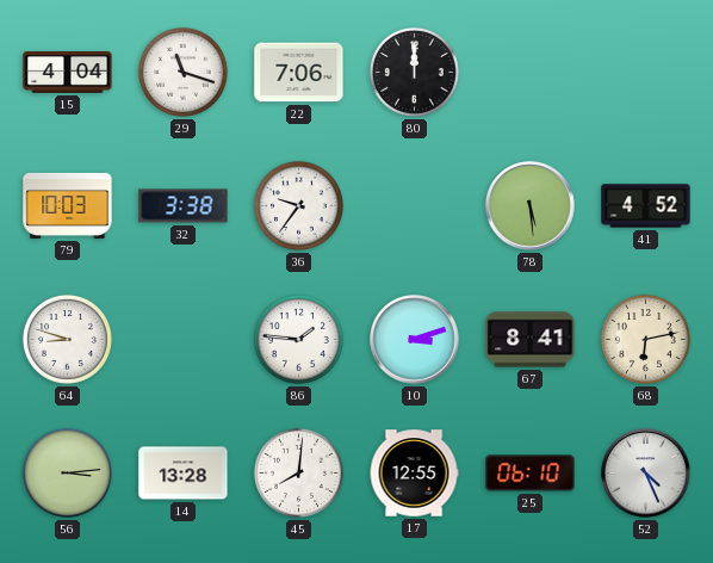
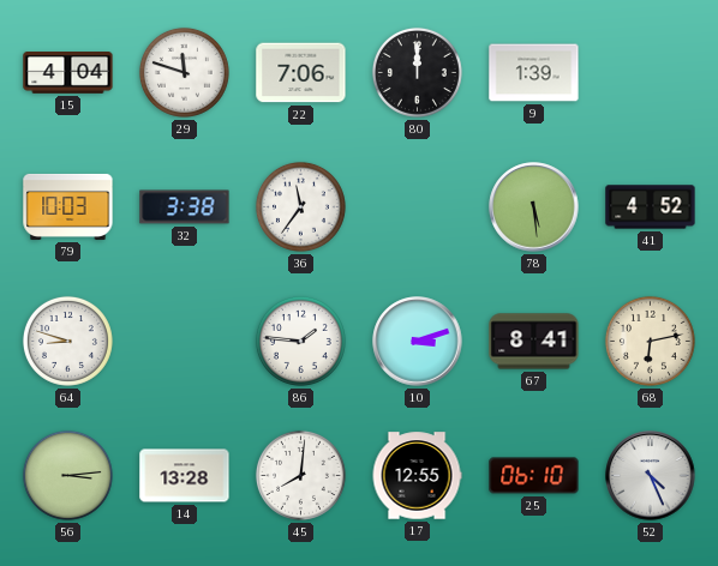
29: 11:18 -> 11:48 (184, 72)
9: none -> 1:39 (534, 73)
36: 9:36 -> 11:36 (300, 206)
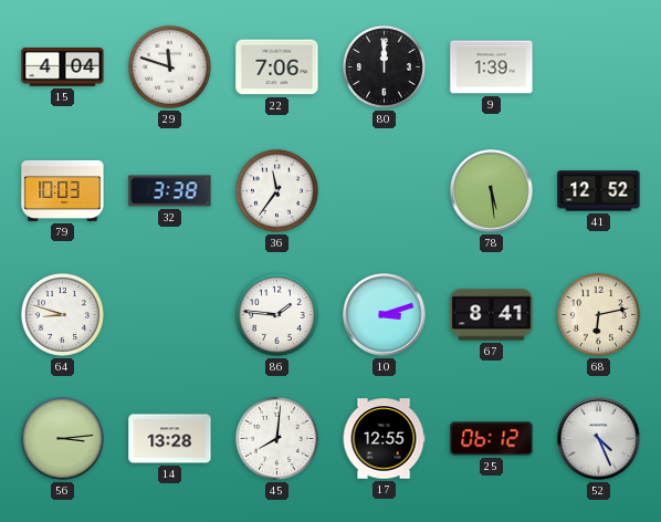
41: 4:52 -> 12:52 (599, 191)
25: 06:10 -> 06:12 (492, 439)
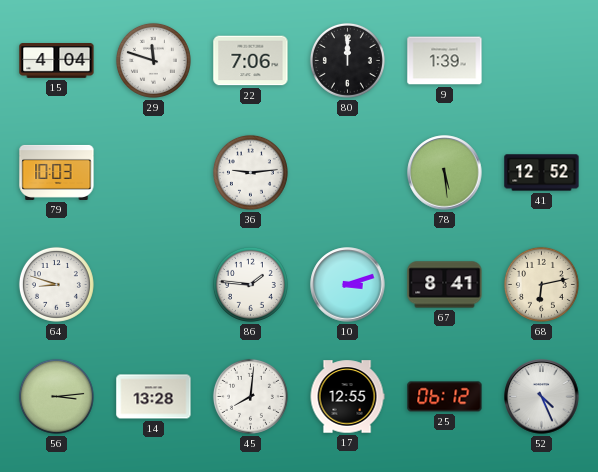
32: 3:38 -> none (170, 191)
36: 11:36 -> 9:14 (250, 172)
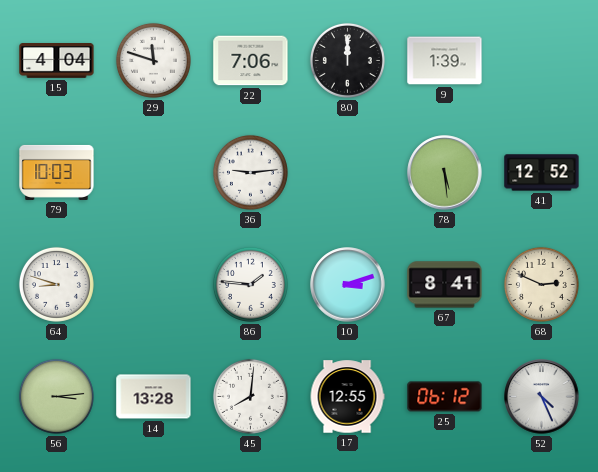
68: 6:13 -> 2:49 (541, 284)
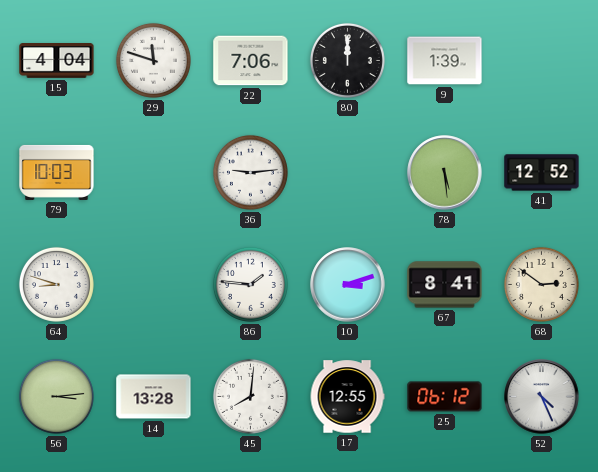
68: 2:49 -> 2:51 (541, 284)
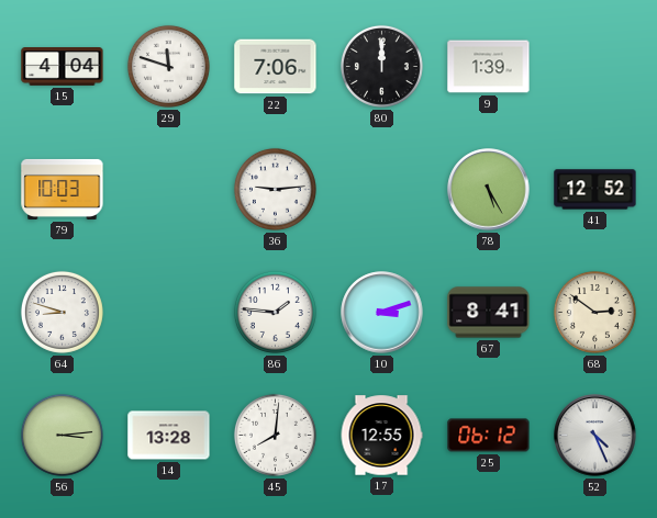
78: 5:29 -> 5:25 (489, 190)
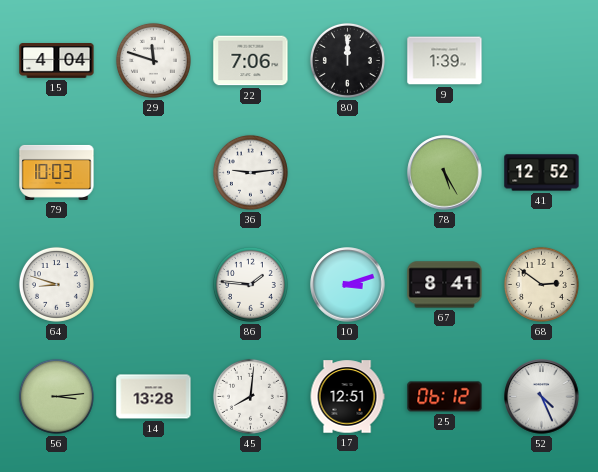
17: 12:55 -> 12:51 (347, 397)
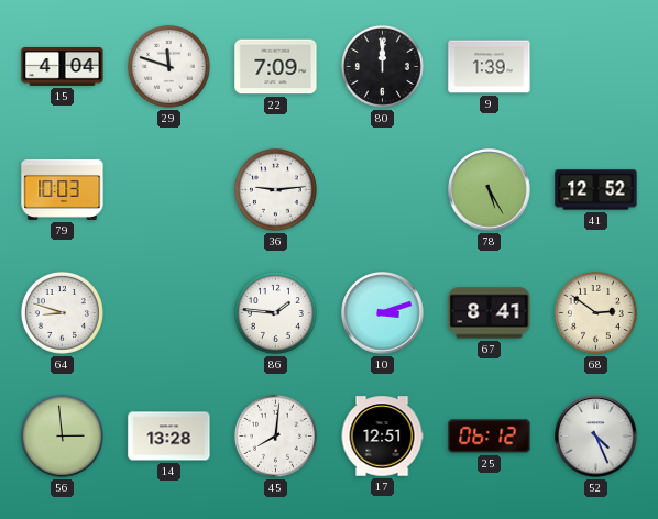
22: 7:06 -> 7:09 (276, 67)
56: 3:14 -> 2:59 (62, 435)
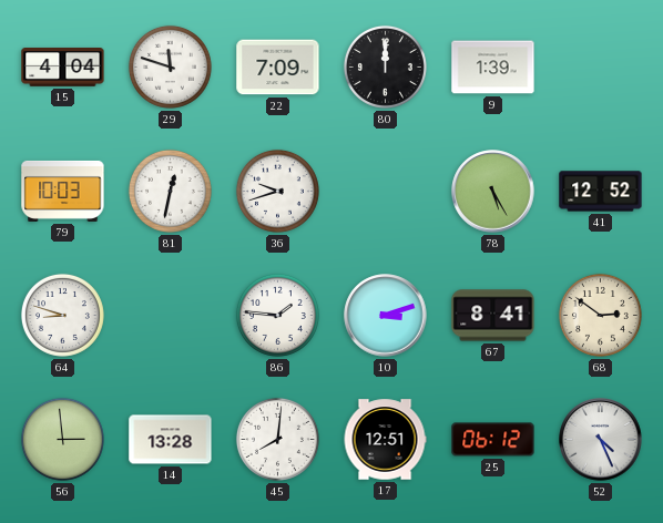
81: none -> 12:32 (170, 191)
36: 9:14 -> 9:42 (277, 191)
